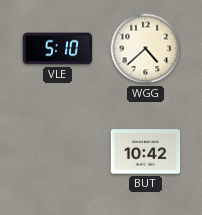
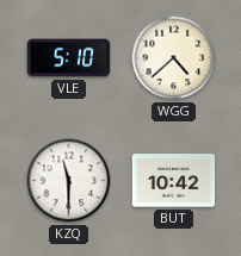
KZQ: none -> 11:30 (69, 181)
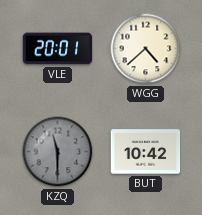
VLE: 5:10 -> 20:01 (58, 49)
KZQ dial: white -> grey (58, 152)
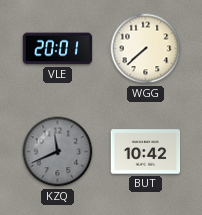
WGG: 4:38 -> 7:38 (146, 49)
KZQ: 11:30 -> 11:41 (58, 152)
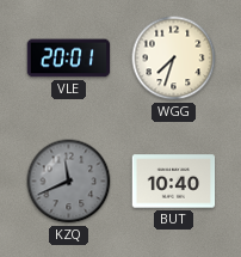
WGG: 7:38 -> 7:33 (174, 59)
BUT: 10:42 -> 10:40 (174, 182)
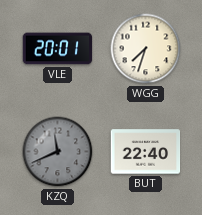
BUT: 10:40 -> 22:40 (146, 152)
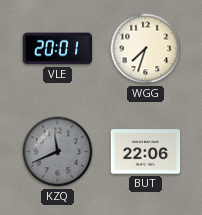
BUT: 22:40 -> 22:06 (146, 152)
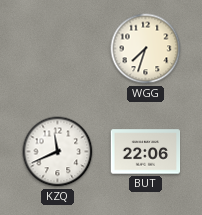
VLE: 20:01 -> none (58, 49)
KZQ dial: grey -> white (58, 152)
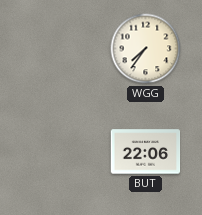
WGG: 7:33 -> 7:36 (146, 49)
KZQ: 11:41 -> none (58, 152)
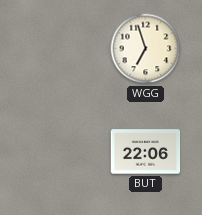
WGG: 7:36 -> 6:57 (146, 49)
